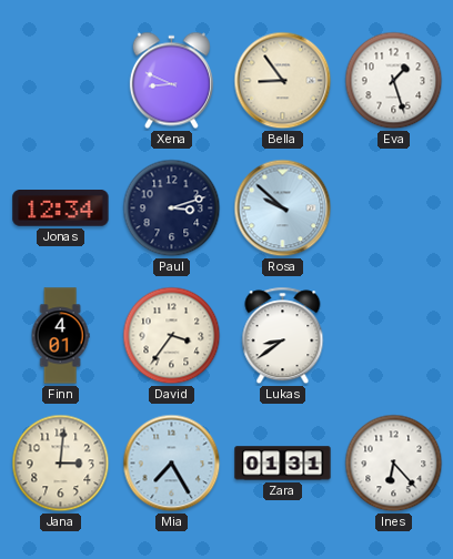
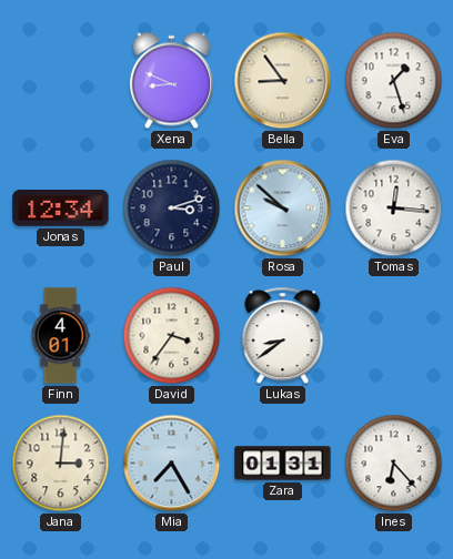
Tomas: none -> 12:16 (394, 209)
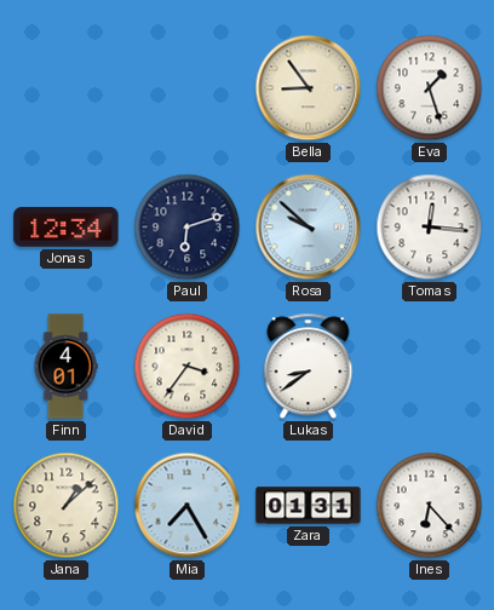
Xena: 8:49 -> none (171, 81)
Paul: 3:12 -> 6:12 (188, 228)
Jana: 3:01 -> 1:08 (67, 506)
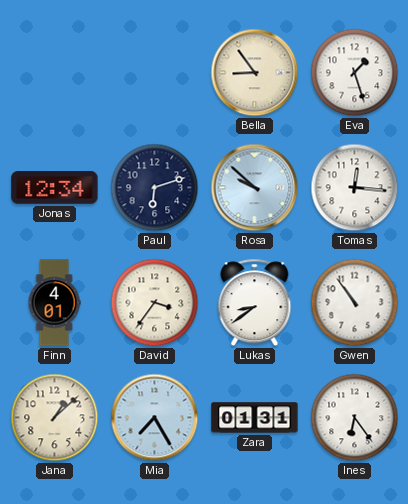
Gwen: none -> 10:54 (355, 303)
Ines: 6:23 -> 6:24 (355, 418)
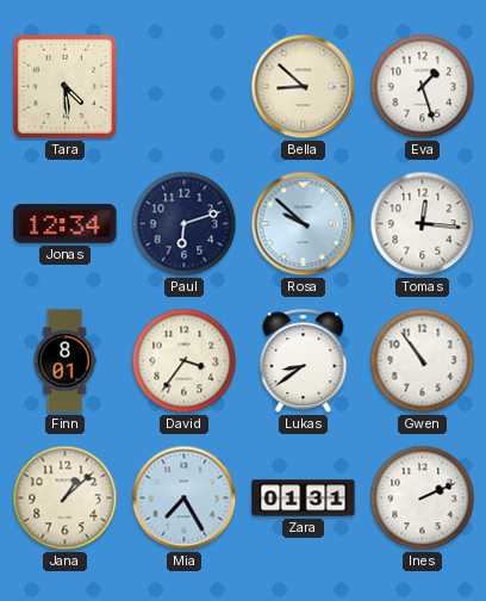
Tara: none -> 4:29 (64, 86)
Bella: 8:54 -> 8:52 (304, 87)
Finn: 4:01 -> 8:01 (64, 361)
Ines: 6:24 -> 2:11 (423, 498)
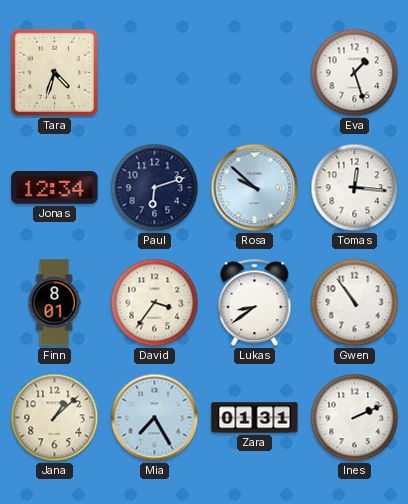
Tara: 4:29 -> 4:33 (54, 72)
Bella: 8:52 -> none (304, 87)
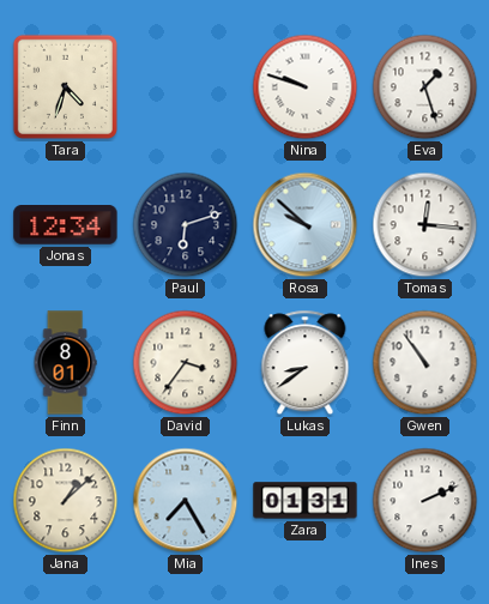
Nina: none -> 9:48 (306, 87)
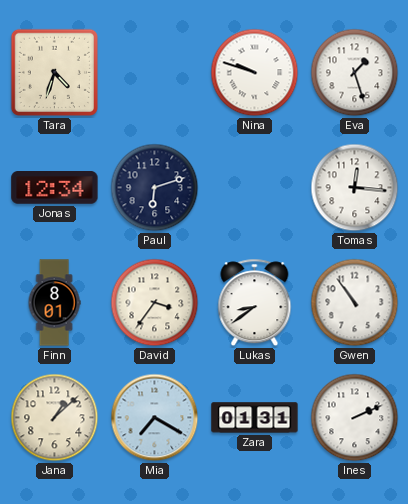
Rosa: 9:52 -> none (306, 225)
Mia: 7:25 -> 7:20 (155, 418)
